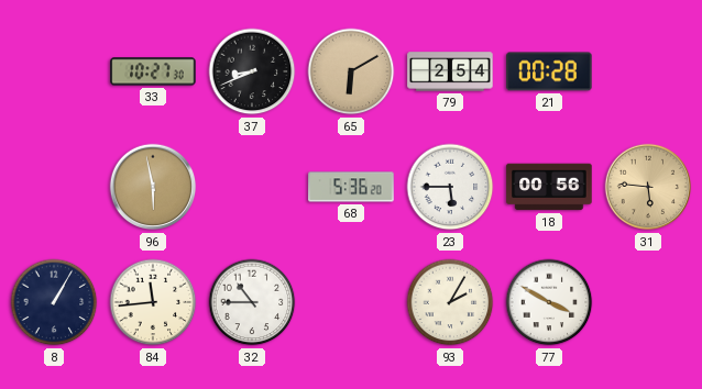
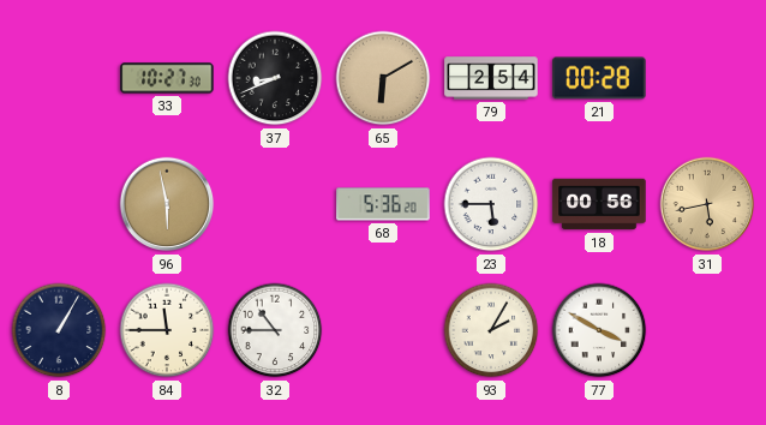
31: 5:46 -> 5:43 (707, 204)
84: 11:44 -> 11:45 (167, 330)
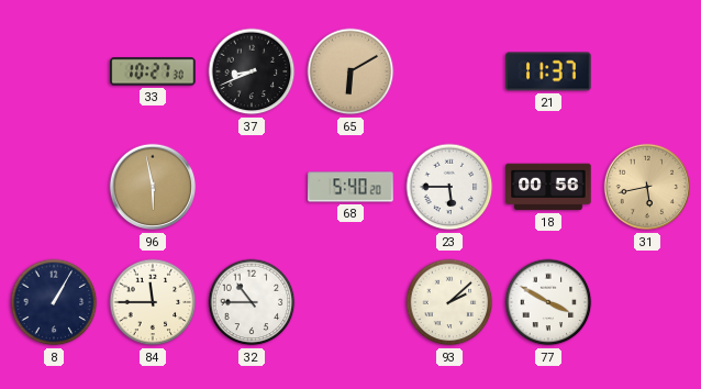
79: 2:54 -> none (491, 78)
21: 00:28 -> 11:37 (548, 71)
68: 5:36 -> 5:40 (350, 187)
93: 2:05 -> 2:08 (449, 302)
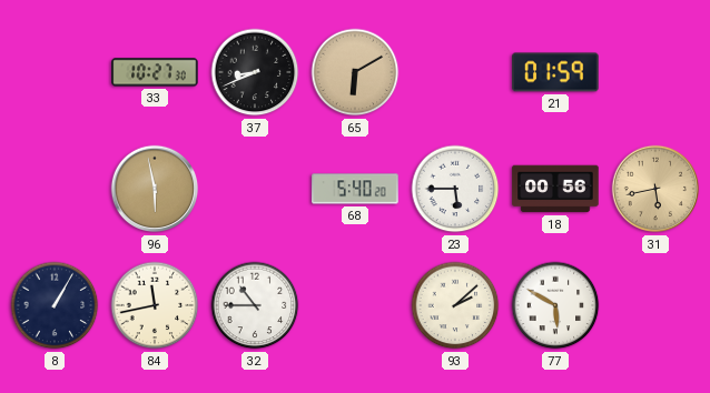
21: 11:37 -> 01:59 (555, 72)
84: 11:45 -> 11:43 (155, 305)
77: 3:50 -> 5:50 (555, 305)
